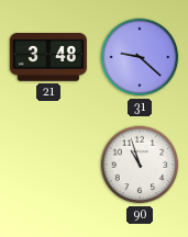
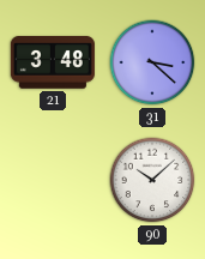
31: 9:22 -> 3:22 (152, 62)
90: 10:57 -> 10:08 (152, 180)
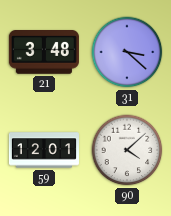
59: none -> 12:01 (44, 150)
90: 10:08 -> 4:08 (127, 150)
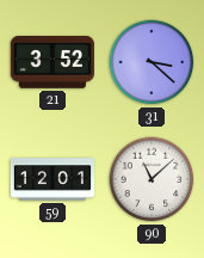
21: 3:48 -> 3:52 (52, 62)
90: 4:08 -> 11:08 (152, 179)
